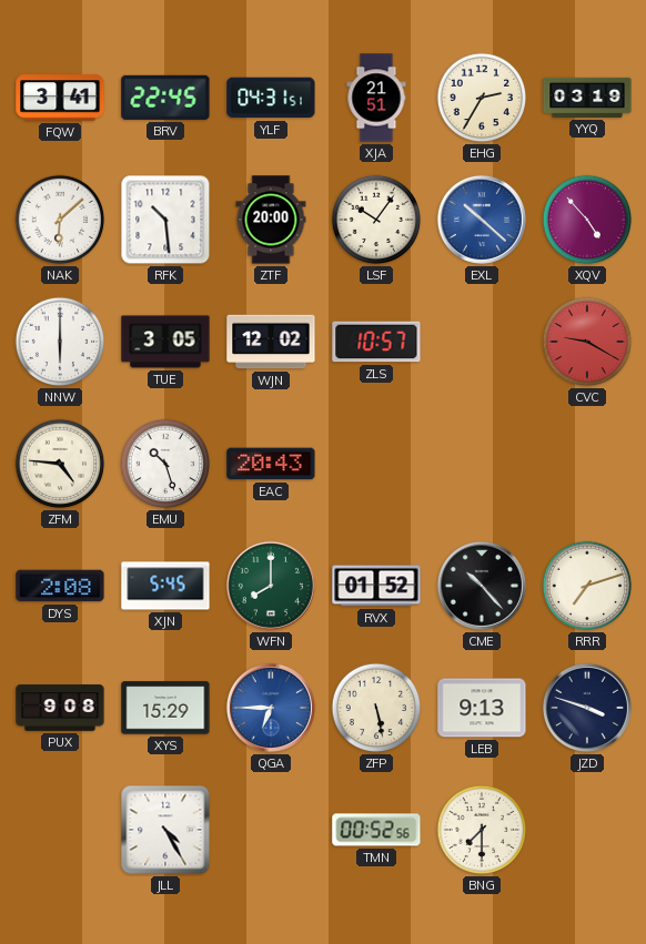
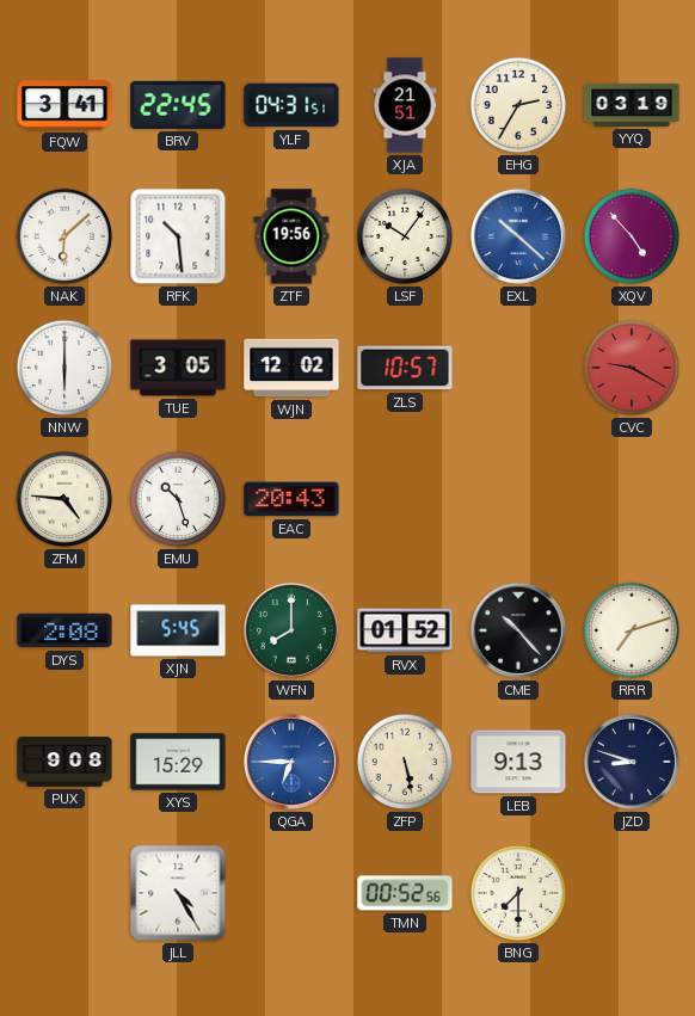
ZTF: 20:00 -> 19:56 (291, 236)
JZD: 3:48 -> 8:48 (632, 762)
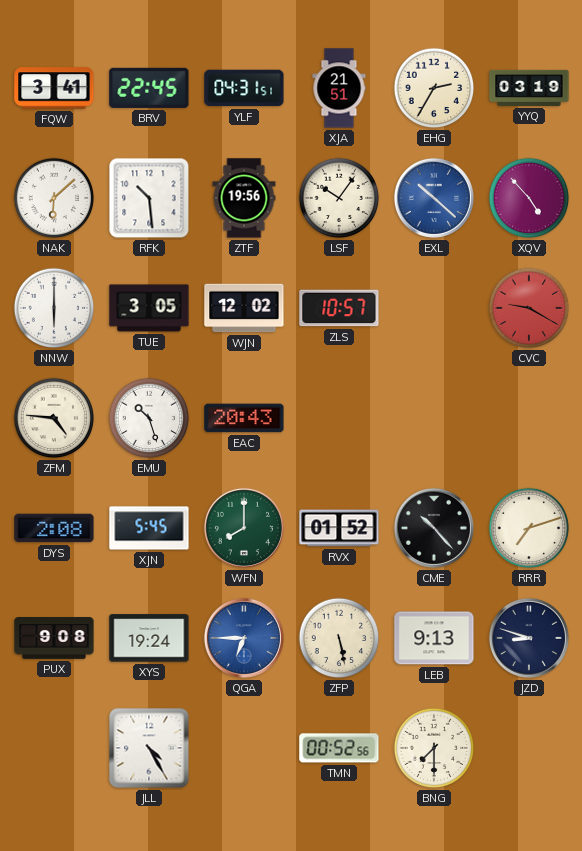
XYS: 15:29 -> 19:24 (149, 638)
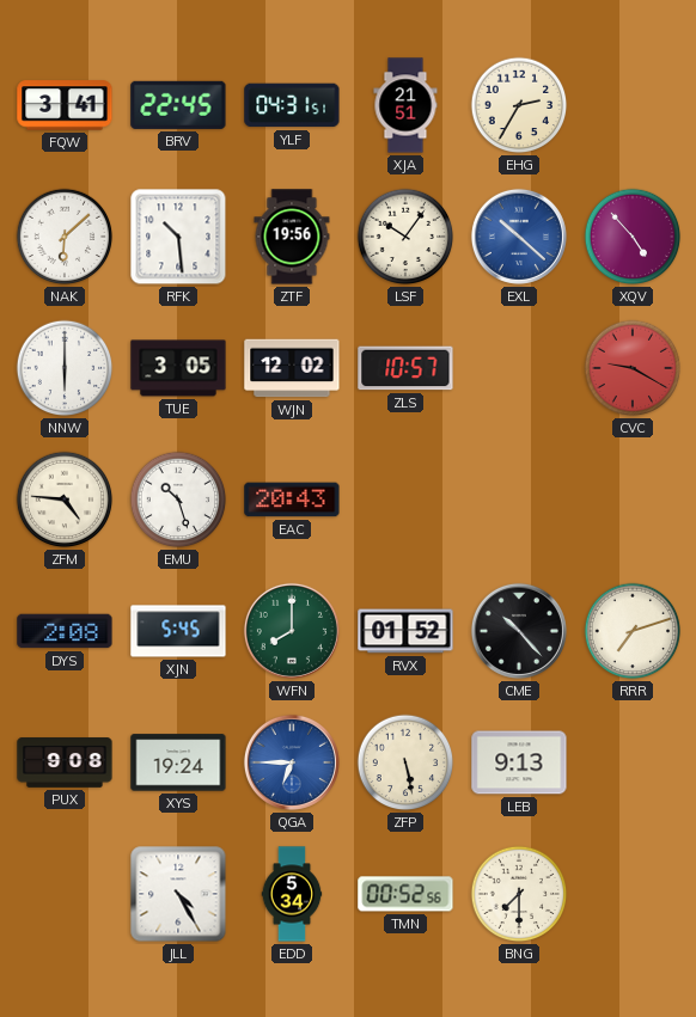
YYQ: 03:19 -> none (529, 88)
JZD: 8:48 -> none (529, 638)
EDD: none -> 5:34 (292, 894)
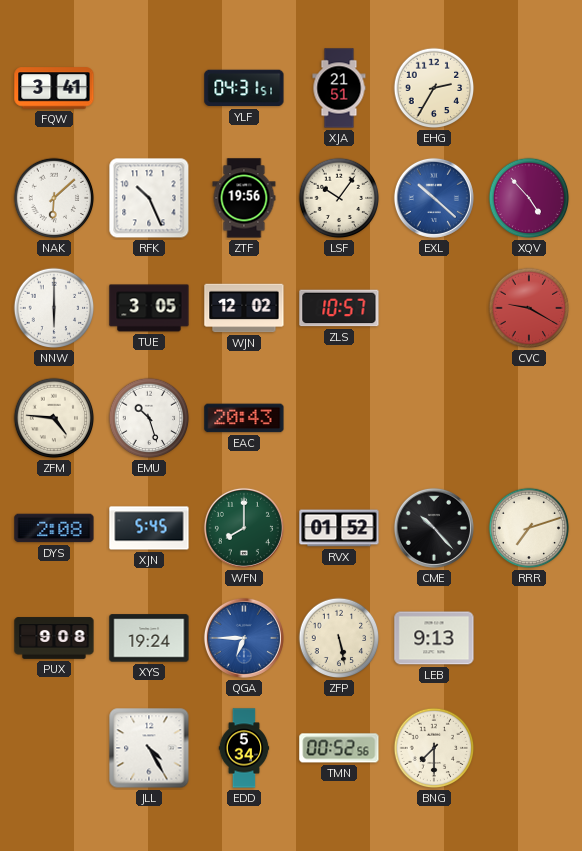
BRV: 22:45 -> none (178, 105)
RFK: 10:29 -> 10:26 (149, 198)
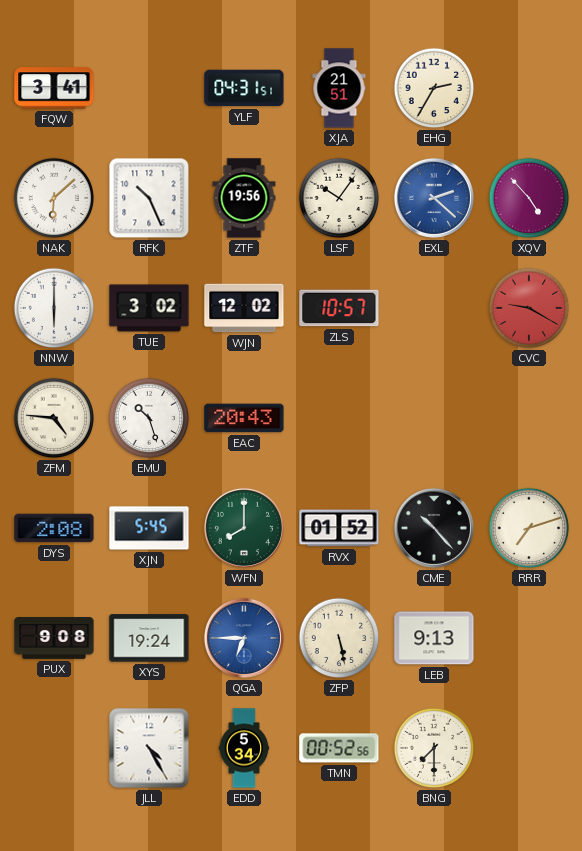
EXL: 10:22 -> 2:22 (434, 198)
TUE: 3:05 -> 3:02 (149, 308)
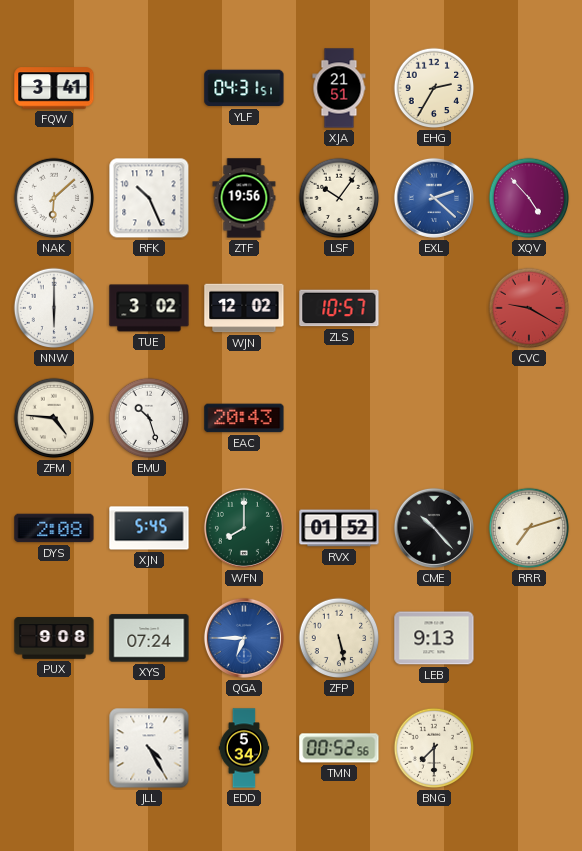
XYS: 19:24 -> 07:24 (149, 638)
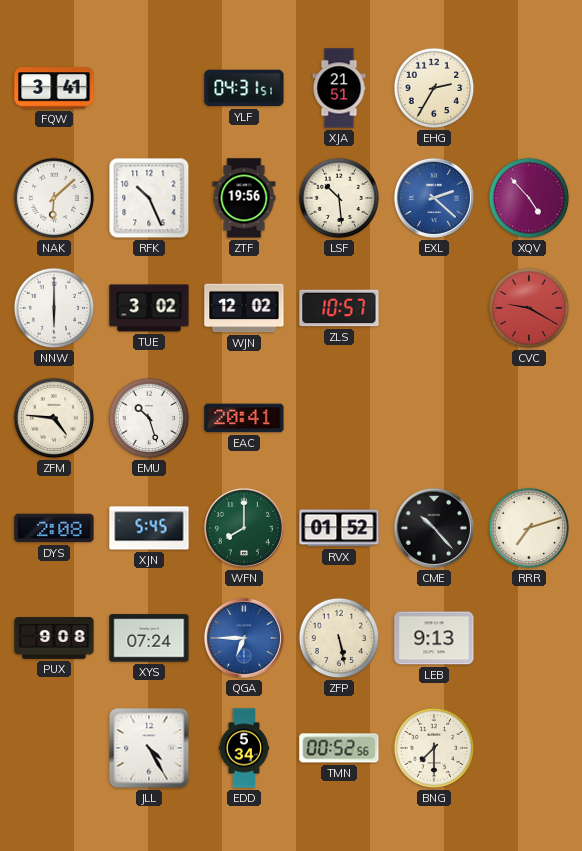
LSF: 10:06 -> 10:29 (339, 198)
EAC: 20:43 -> 20:41 (244, 418)
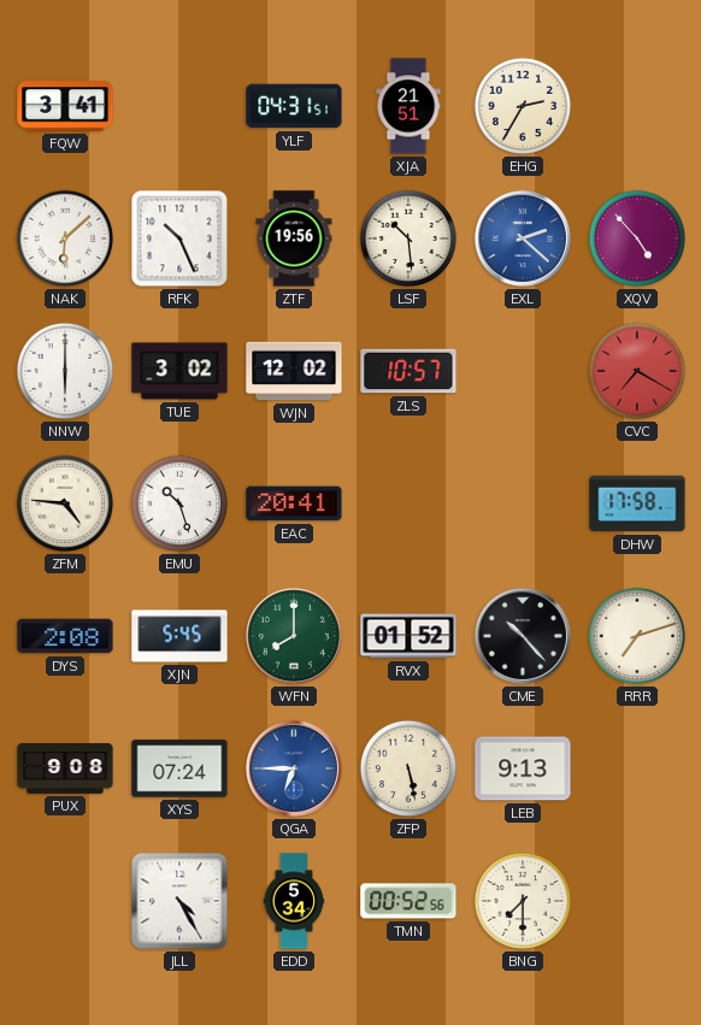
CVC: 9:20 -> 7:20 (637, 371)
DHW: none -> 17:58 (637, 503)
